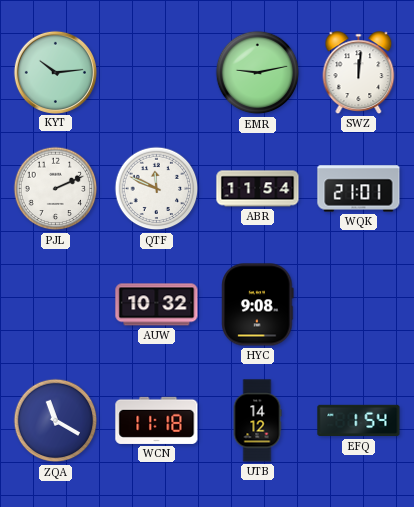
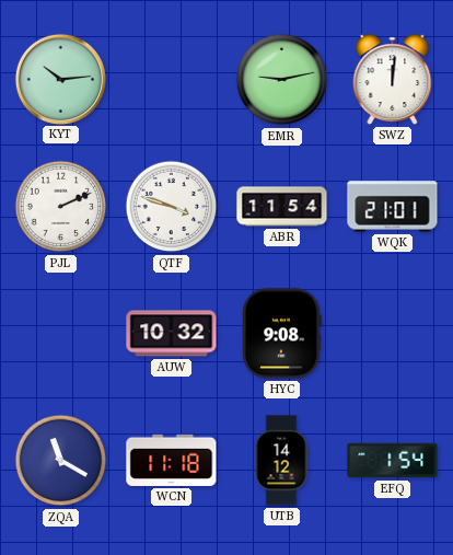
QTF: 11:49 -> 3:48 (172, 207)
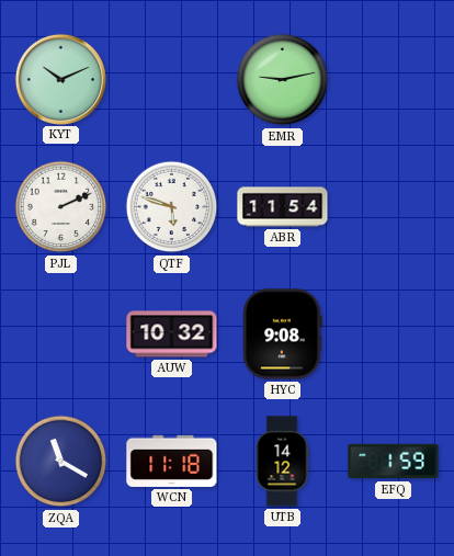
KYT: 10:14 -> 10:11 (60, 79)
SWZ: 12:01 -> none (393, 80)
QTF: 3:48 -> 5:48 (172, 207)
WQK: 21:01 -> none (393, 207)
EFQ: 1:54 -> 1:59 (394, 462)
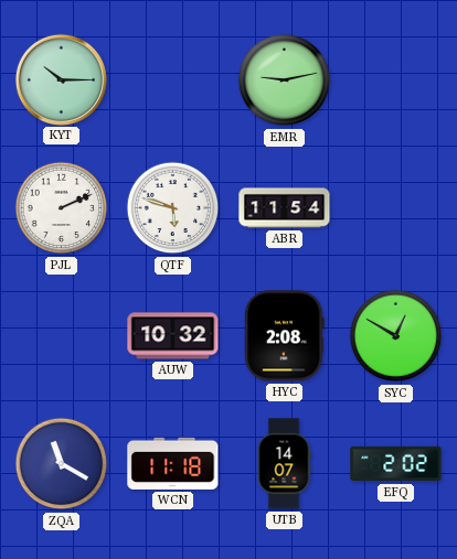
KYT: 10:11 -> 10:15 (61, 79)
HYC: 9:08 -> 2:08 (285, 336)
SYC: none -> 12:50 (396, 336)
UTB: 14:12 -> 14:07 (284, 464)
EFQ: 1:59 -> 2:02 (396, 464)
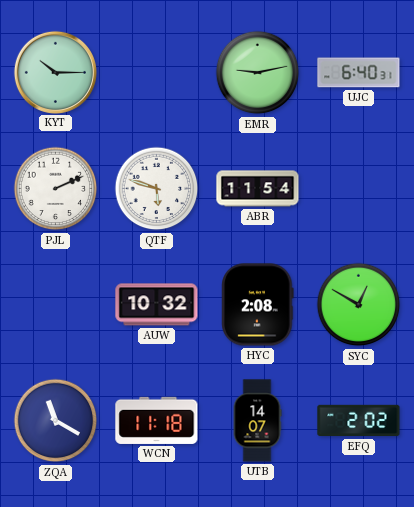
UJC: none -> 6:40 (359, 73)
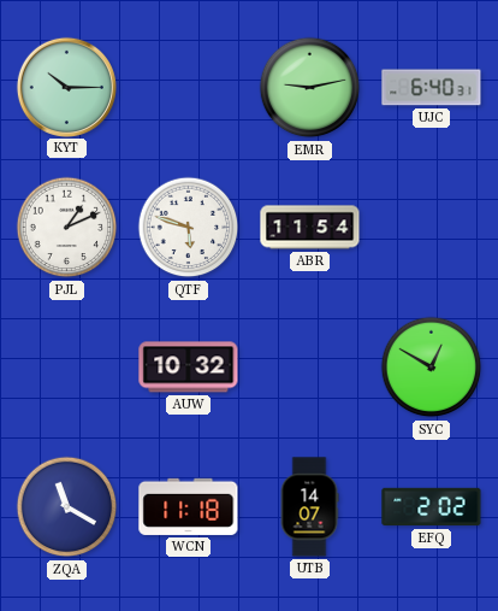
PJL: 2:11 -> 1:11 (67, 228)
HYC: 2:08 -> none (258, 305)
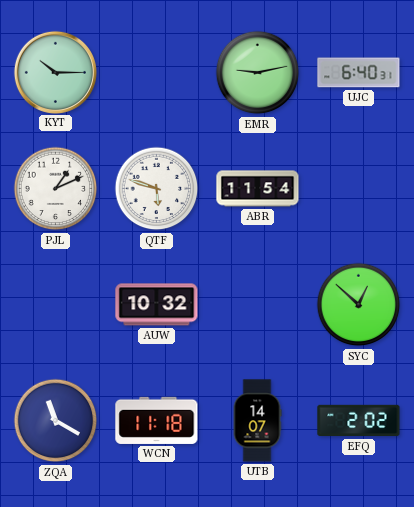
SYC: 12:50 -> 12:52 (359, 305)
